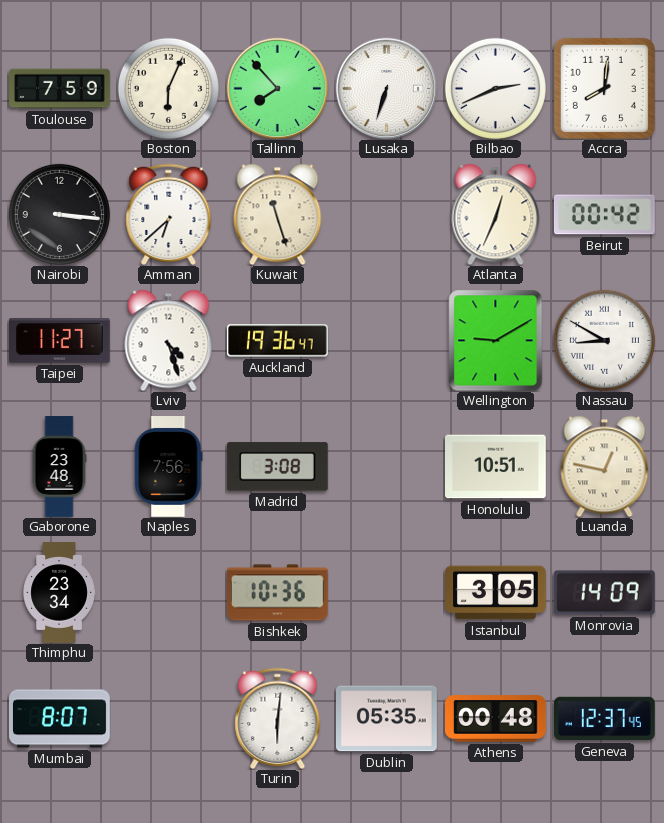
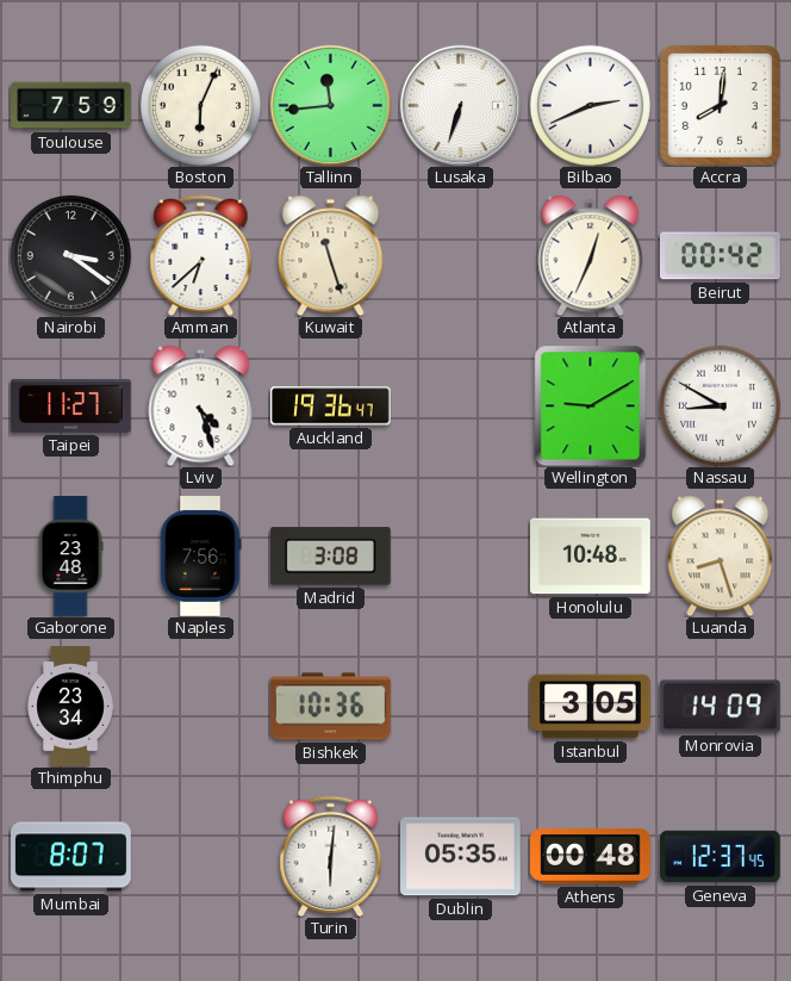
Tallinn: 7:53 -> 11:44 (330, 105)
Nairobi: 3:16 -> 3:21 (70, 255)
Honolulu: 10:51 -> 10:48 (591, 557)
Luanda: 12:47 -> 8:27 (721, 555)
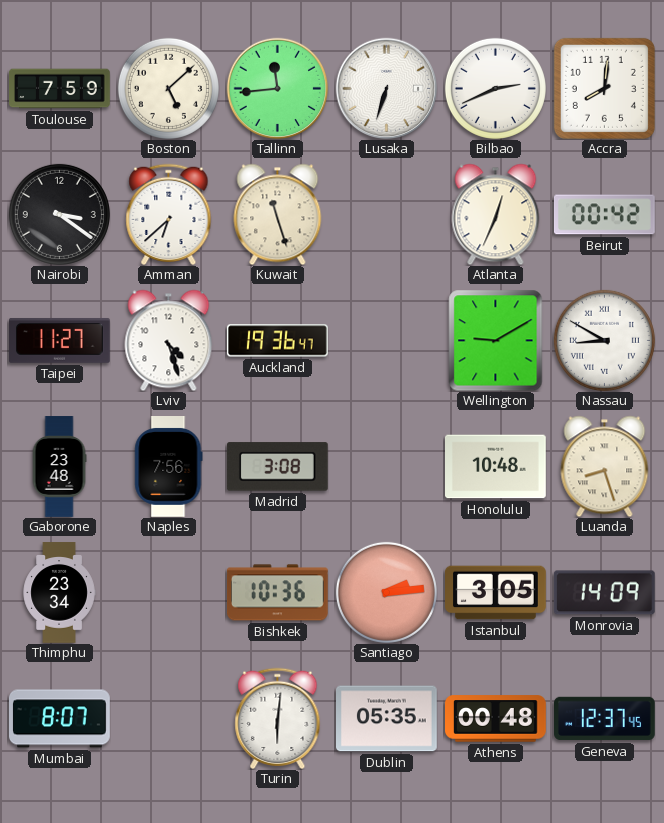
Boston: 6:04 -> 5:08 (168, 88)
Santiago: none -> 2:14 (386, 592)
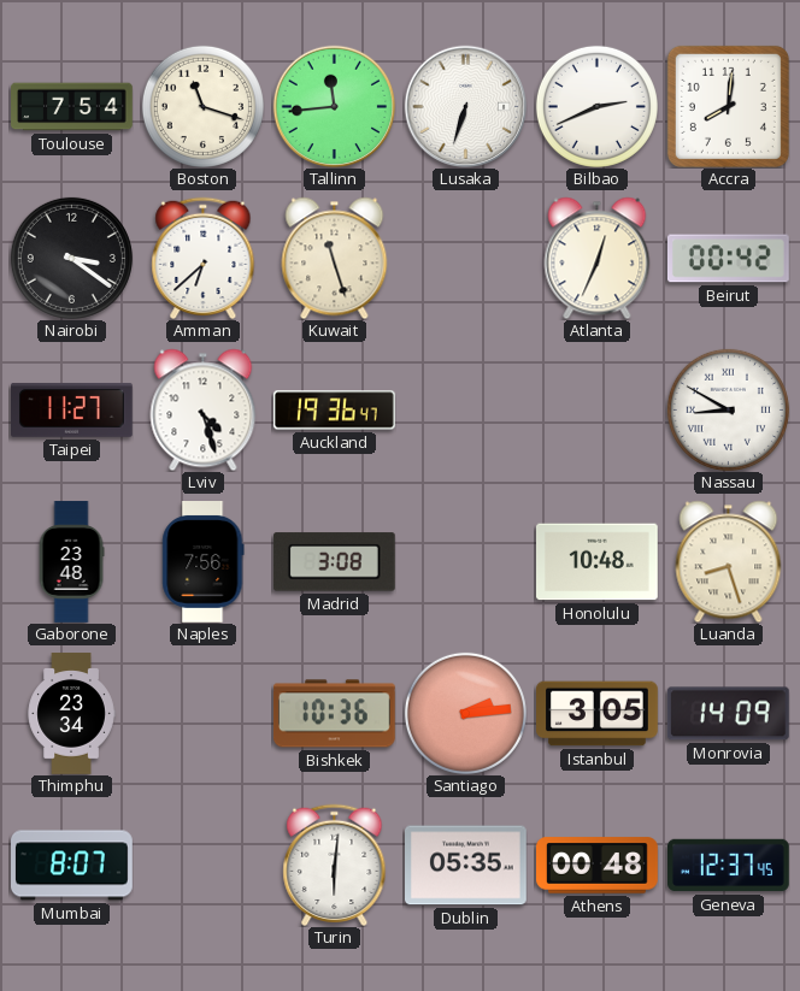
Toulouse: 7:59 -> 7:54 (72, 107)
Boston: 5:08 -> 11:18 (202, 106)
Wellington: 9:10 -> none (496, 340)
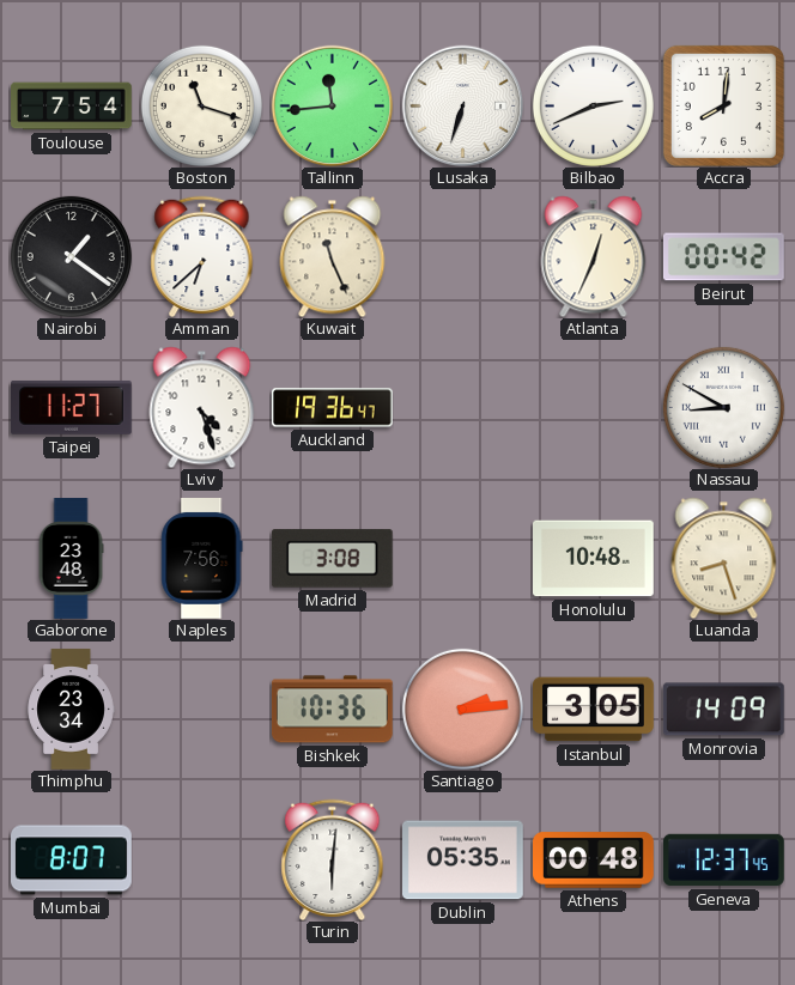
Nairobi: 3:21 -> 1:21 (71, 256)
Kuwait: 11:27 -> 11:26 (333, 256)
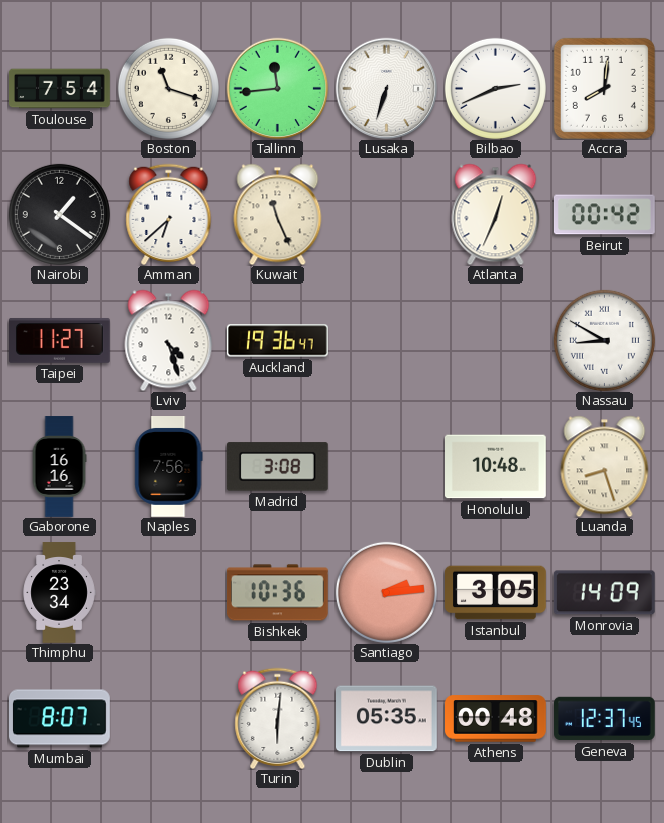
Gaborone: 23:48 -> 16:16 (59, 467)
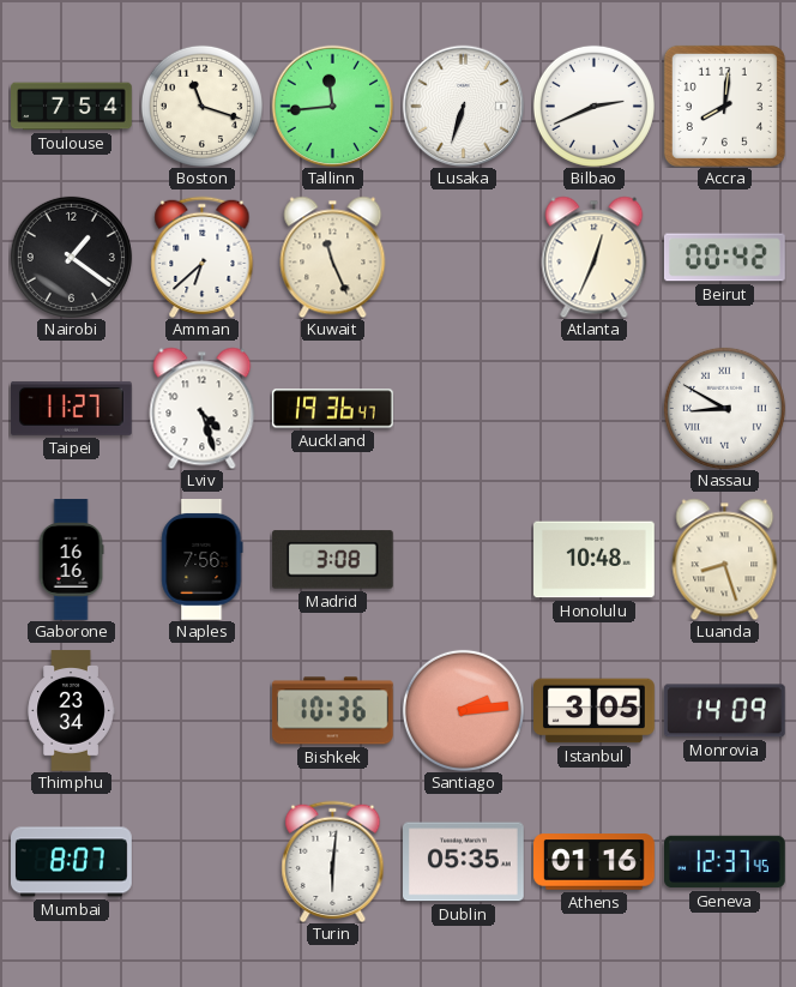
Athens: 00:48 -> 01:16 (595, 862)
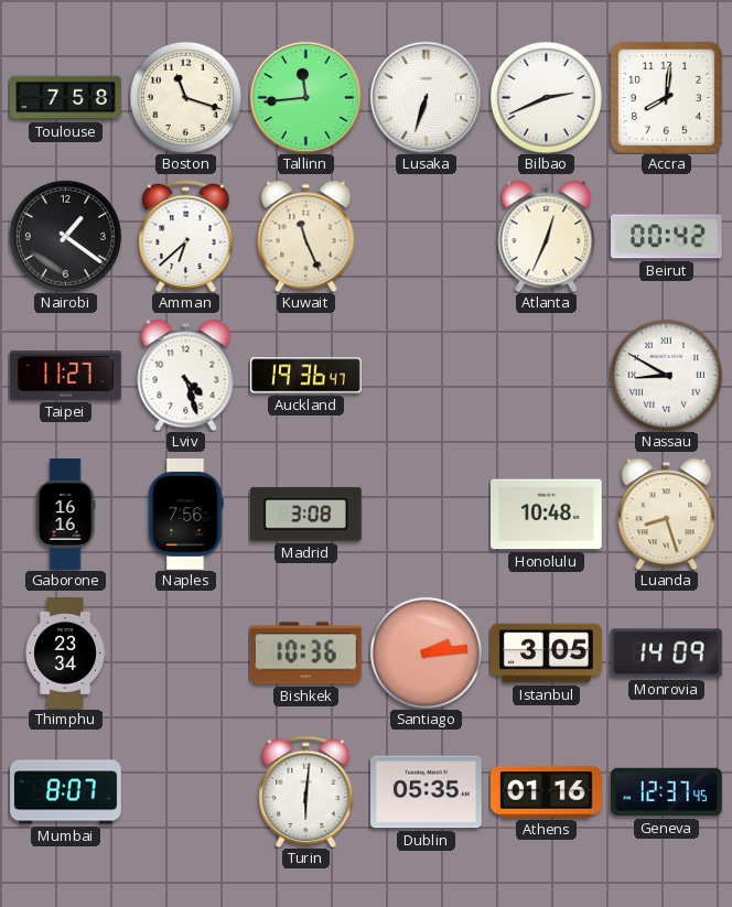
Toulouse: 7:54 -> 7:58 (66, 98)
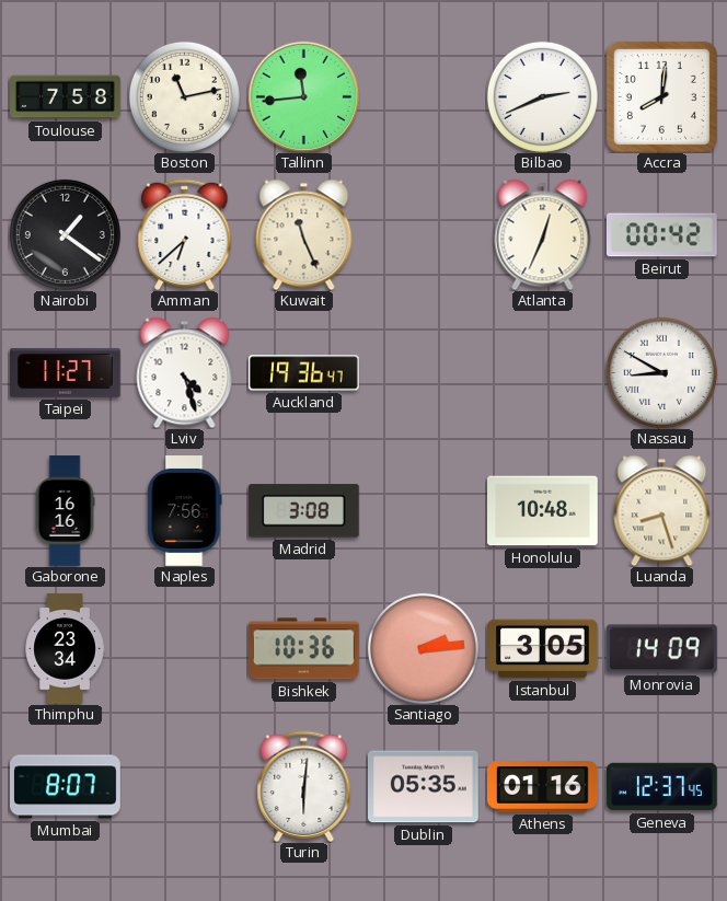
Boston: 11:18 -> 11:13 (184, 96)
Lusaka: 6:33 -> none (426, 97)
